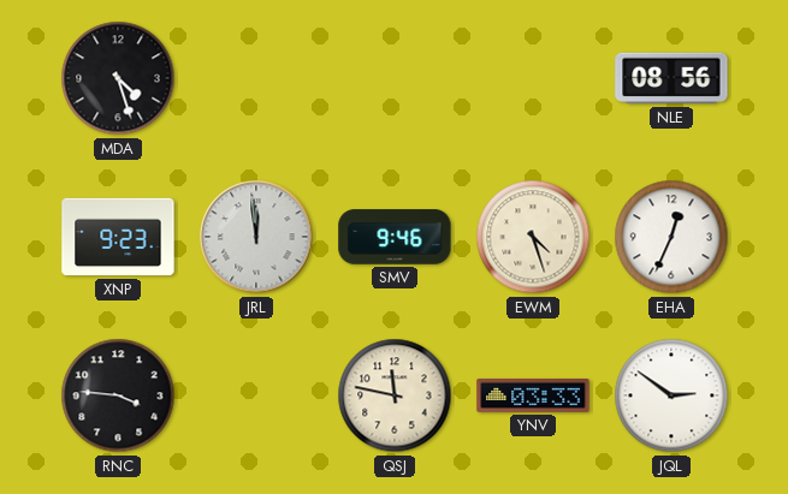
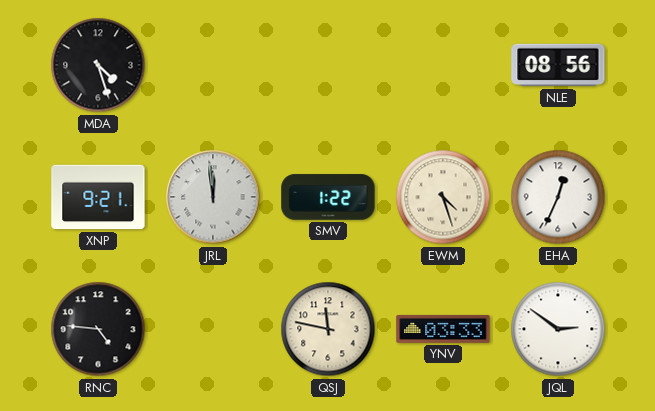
XNP: 9:23 -> 9:21 (98, 197)
SMV: 9:46 -> 1:22 (328, 197)
RNC: 3:46 -> 4:46 (98, 329)
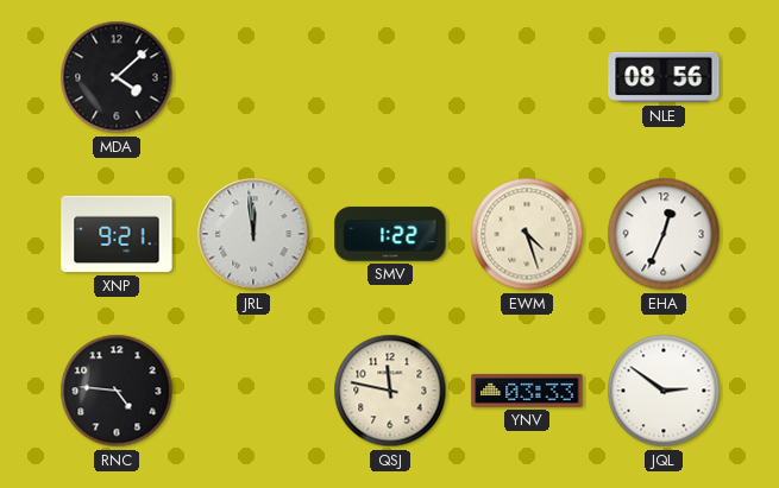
MDA: 4:27 -> 4:08 (117, 77)
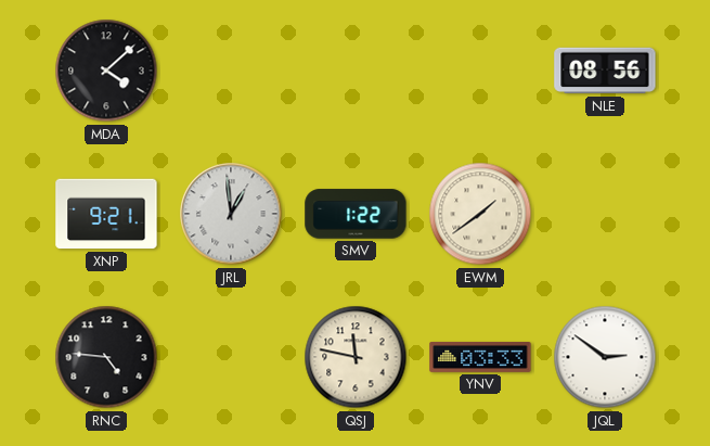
JRL: 11:59 -> 12:59 (231, 214)
EWM: 4:27 -> 1:39 (480, 214)
EHA: 12:34 -> none (664, 234)
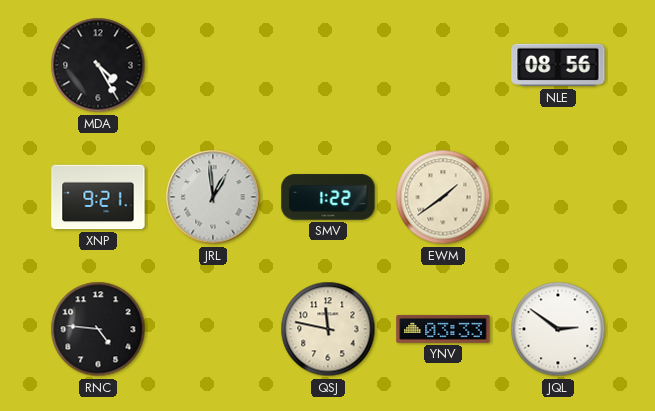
MDA: 4:08 -> 4:25 (98, 65)
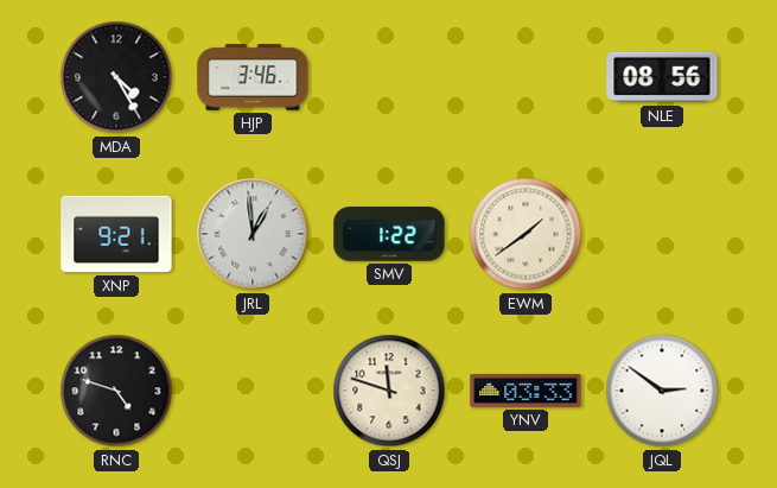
HJP: none -> 3:46 (253, 77)
RNC: 4:46 -> 4:48 (116, 391)
QSJ: 11:47 -> 11:48 (389, 391)
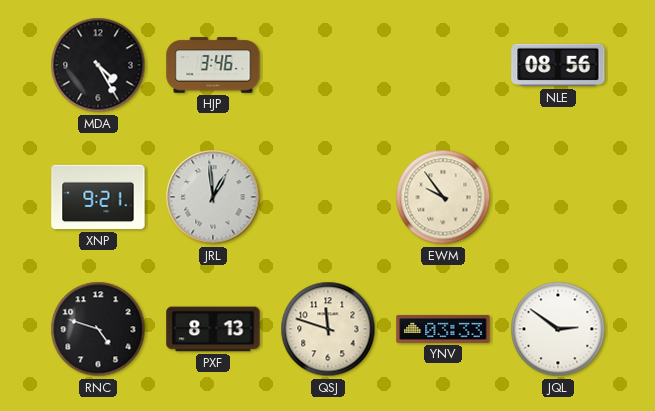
SMV: 1:22 -> none (389, 234)
EWM: 1:39 -> 9:54 (443, 197)
PXF: none -> 8:13 (213, 329)
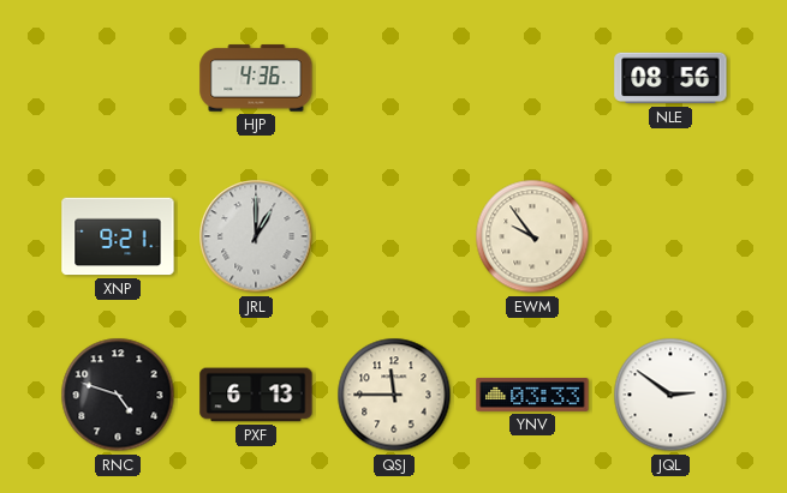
MDA: 4:25 -> none (98, 65)
HJP: 3:46 -> 4:36 (256, 78)
JRL: 12:59 -> 1:00 (256, 236)
PXF: 8:13 -> 6:13 (256, 395)
QSJ: 11:48 -> 11:45 (394, 395)
